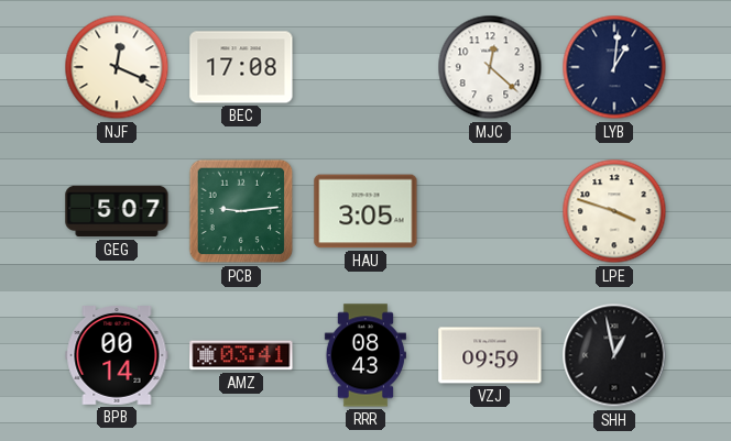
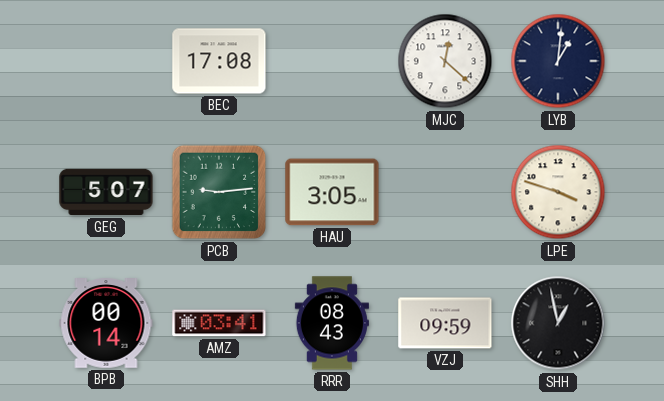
NJF: 12:19 -> none (117, 67)
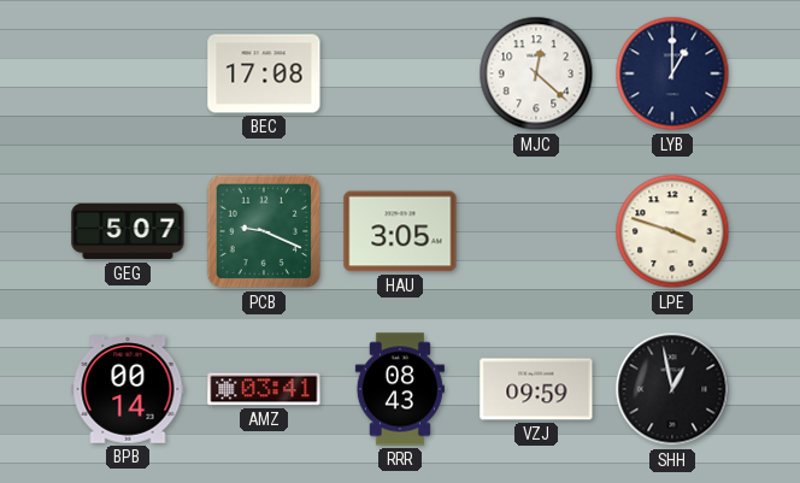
LYB: 1:01 -> 1:00 (672, 73)
PCB: 9:14 -> 9:19 (264, 231)
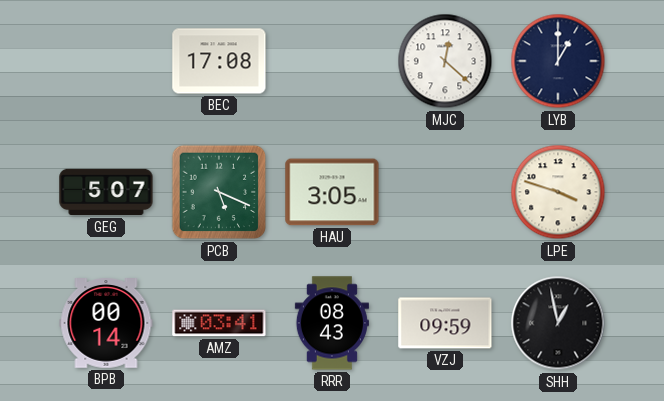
PCB: 9:19 -> 5:19 (219, 192)
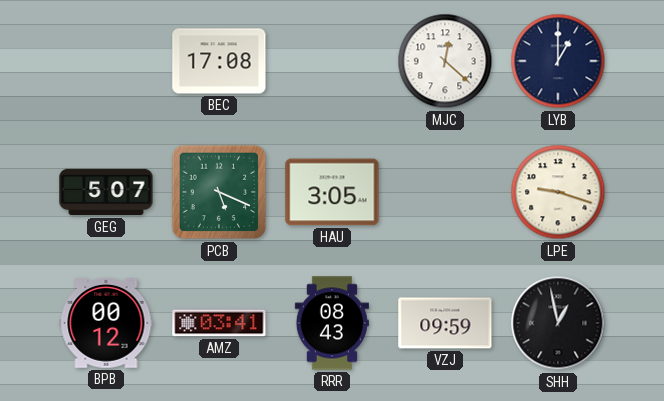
LPE: 3:48 -> 9:18 (558, 192)
BPB: 00:14 -> 00:12 (106, 324)
